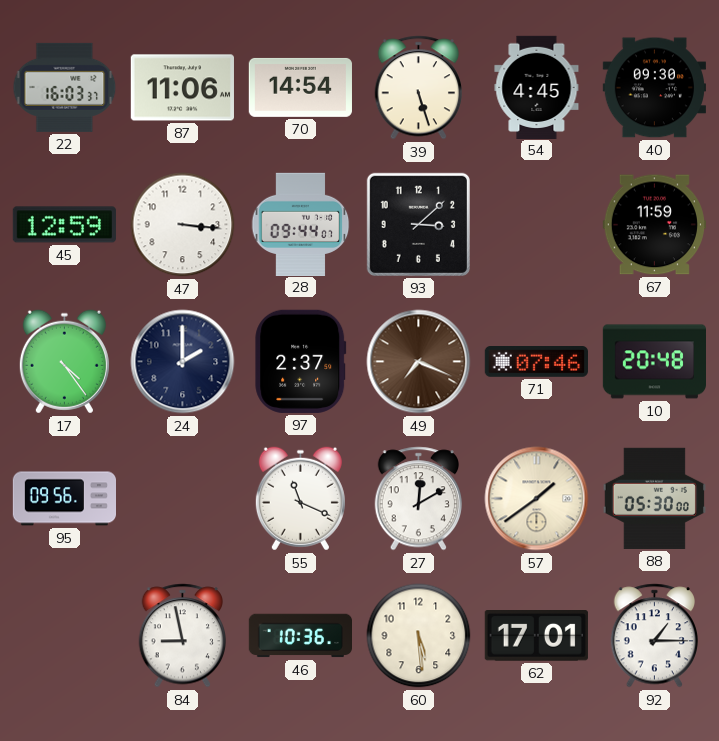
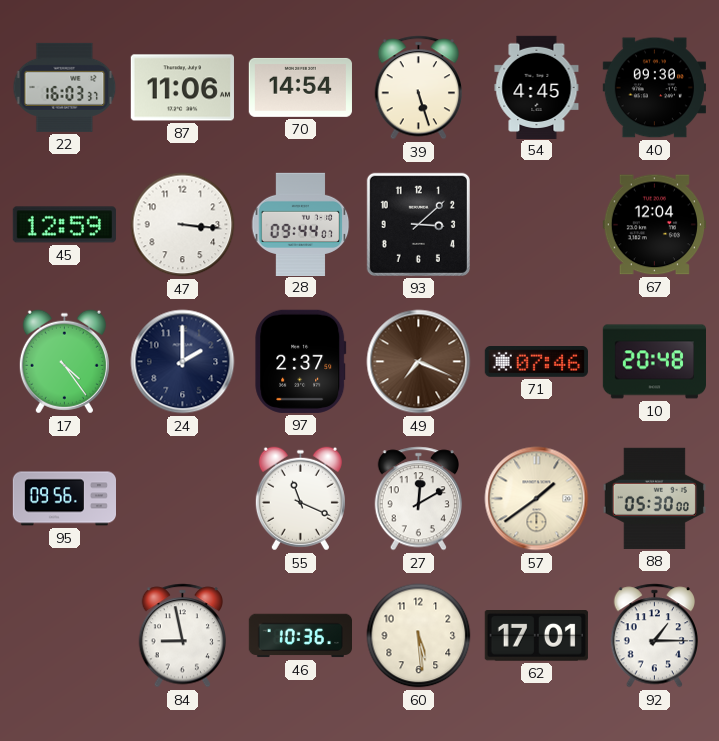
67: 11:59 -> 12:04 (654, 225)
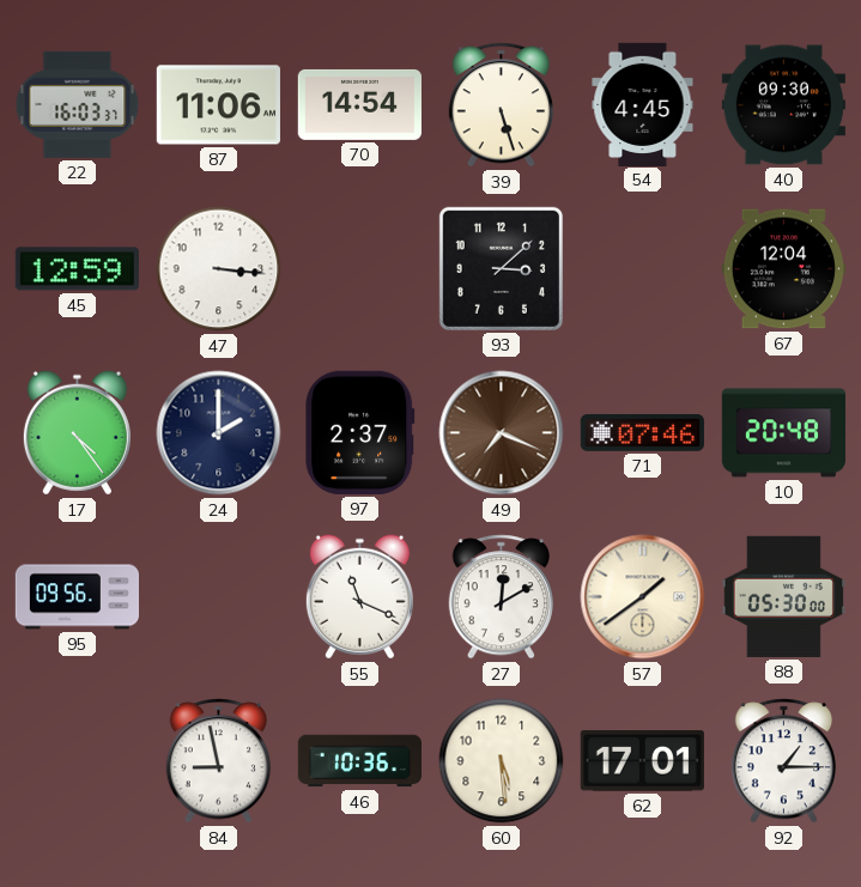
28: 09:44 -> none (301, 224)
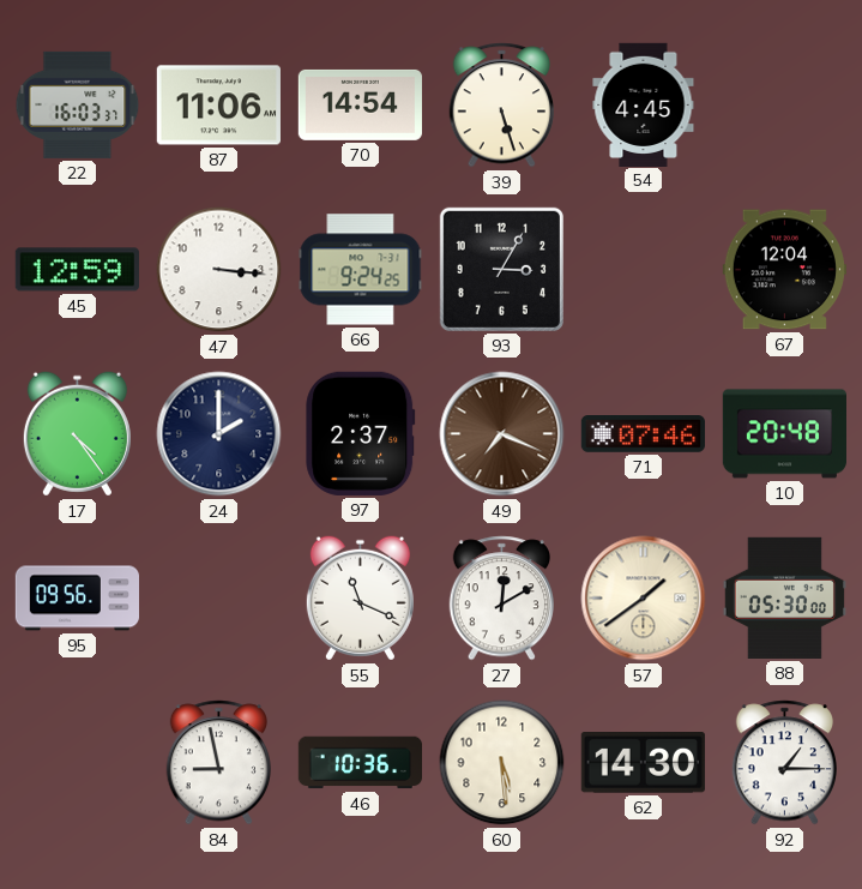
40: 09:30 -> none (783, 105)
66: none -> 9:24 (361, 270)
93: 3:08 -> 3:05 (501, 269)
62: 17:01 -> 14:30 (643, 763)
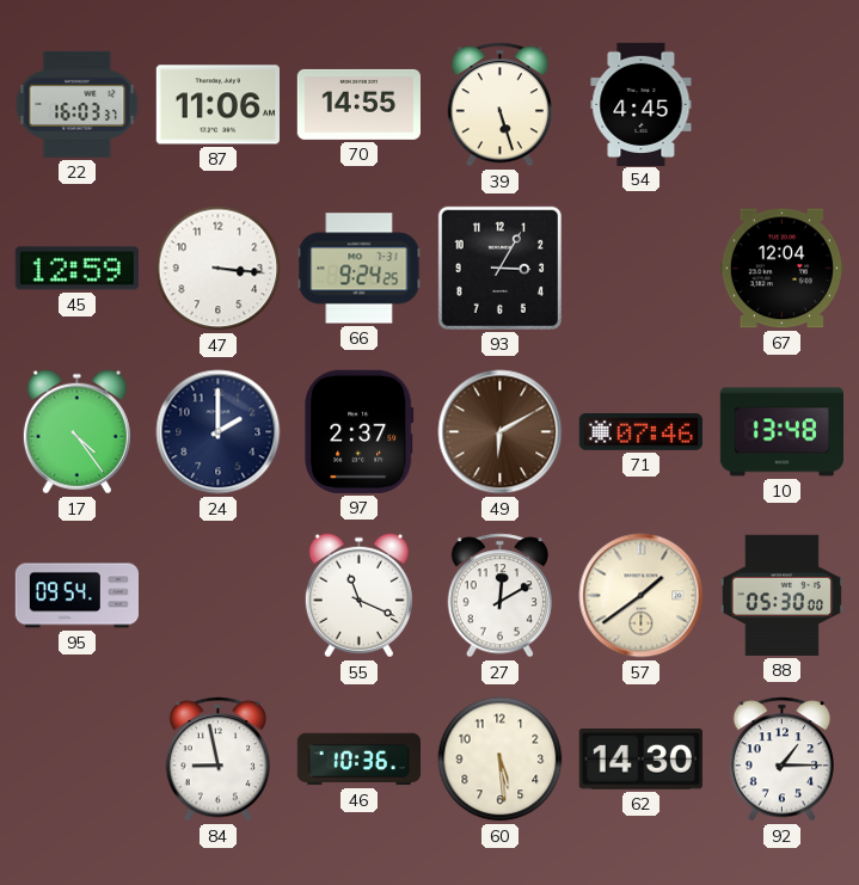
70: 14:54 -> 14:55 (358, 104)
49: 7:19 -> 6:10 (501, 432)
10: 20:48 -> 13:48 (781, 432)
95: 09:56 -> 09:54 (76, 596)
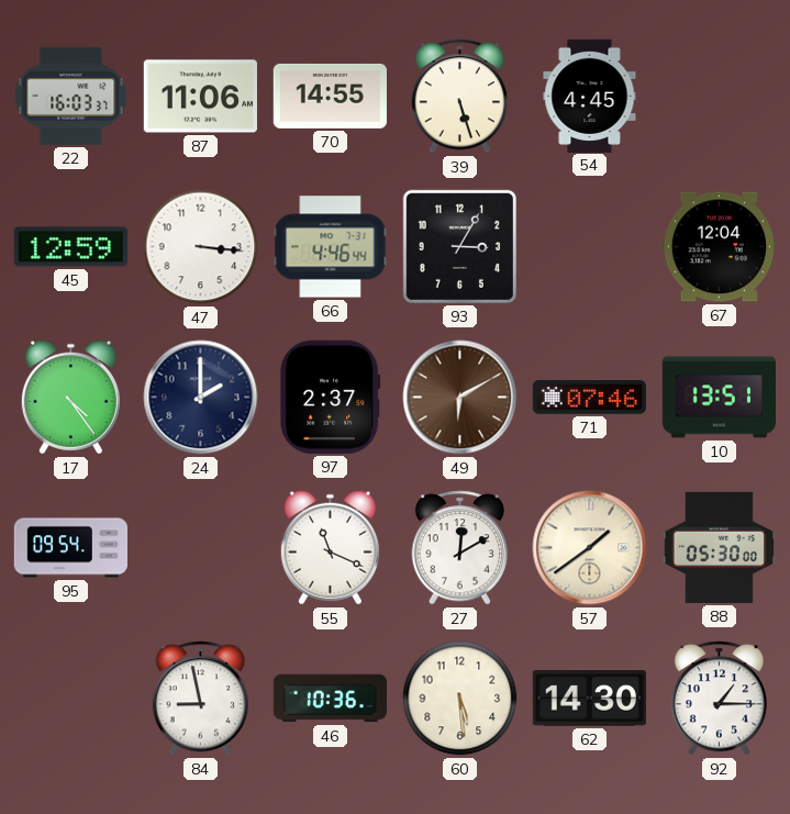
66: 9:24 -> 4:46 (331, 247)
10: 13:48 -> 13:51 (719, 398)
